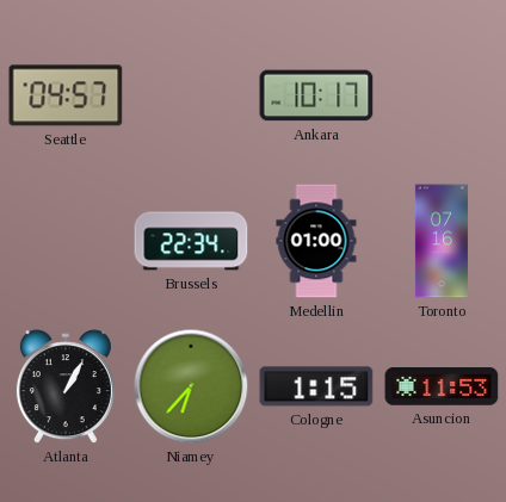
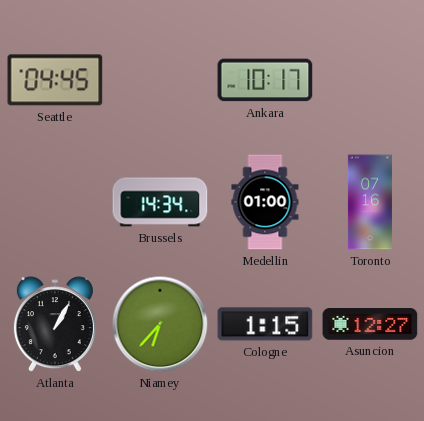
Seattle: 04:57 -> 04:45 (55, 80)
Brussels: 22:34 -> 14:34 (160, 202)
Asuncion: 11:53 -> 12:27 (370, 324)
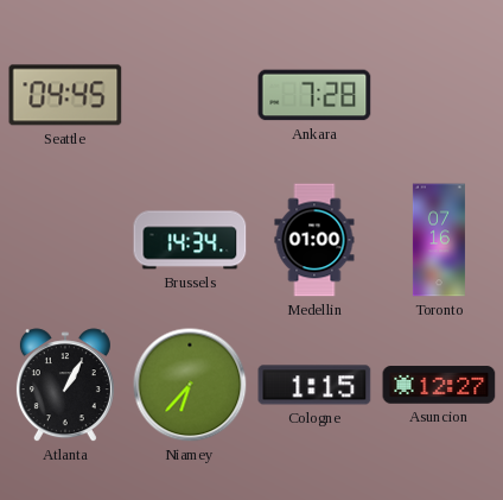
Ankara: 10:17 -> 7:28 (314, 95)
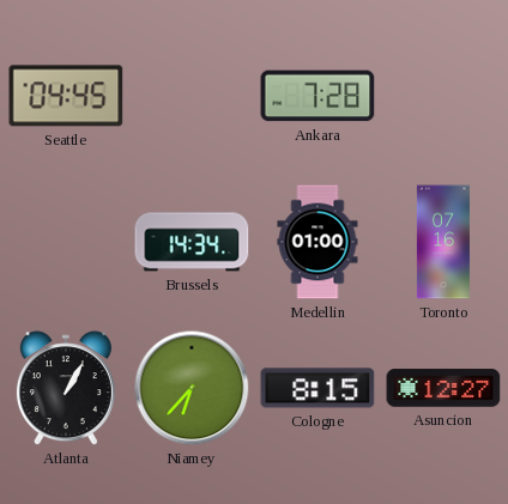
Cologne: 1:15 -> 8:15 (317, 388)
